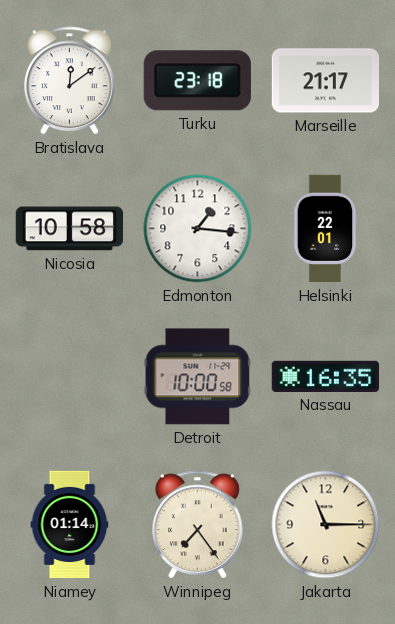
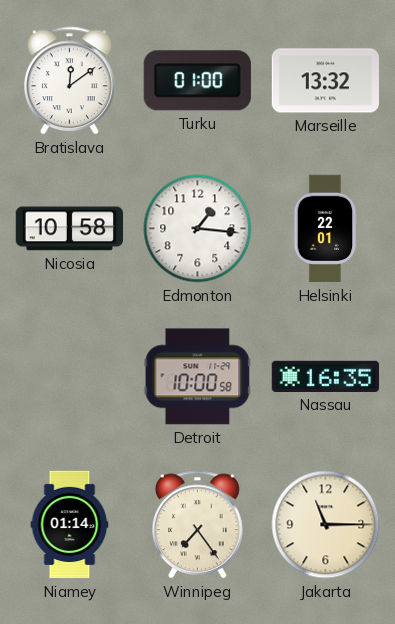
Turku: 23:18 -> 01:00 (197, 81)
Marseille: 21:17 -> 13:32 (325, 81)
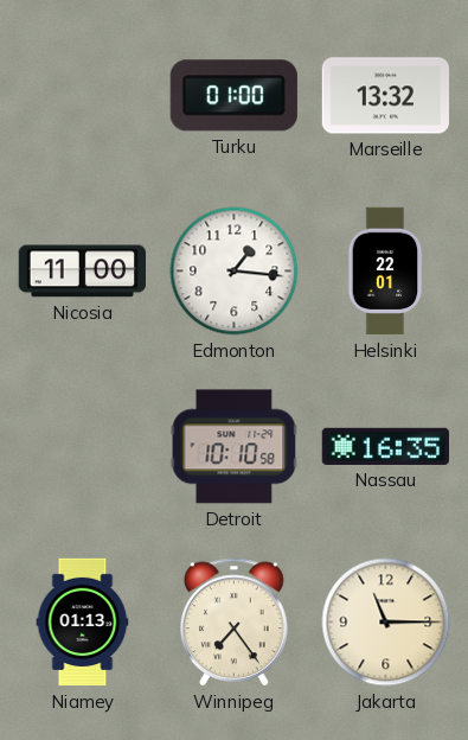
Bratislava: 12:09 -> none (70, 81)
Nicosia: 10:58 -> 11:00 (82, 272)
Detroit: 10:00 -> 10:10 (235, 447)
Niamey: 01:14 -> 01:13 (83, 623)
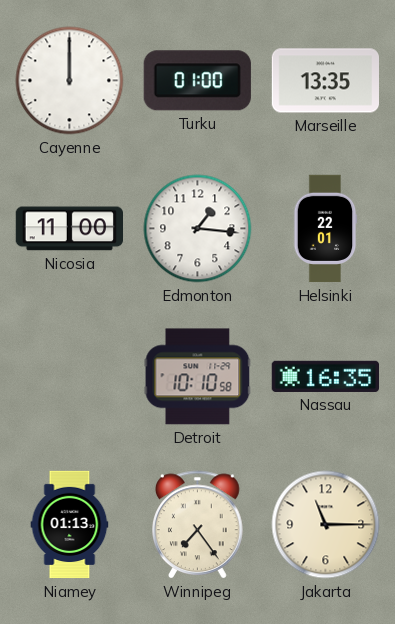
Cayenne: none -> 12:00 (70, 81)
Marseille: 13:32 -> 13:35 (325, 81)
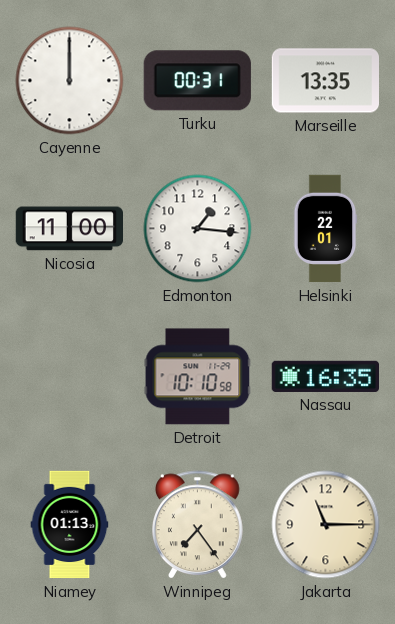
Turku: 01:00 -> 00:31 (197, 81)
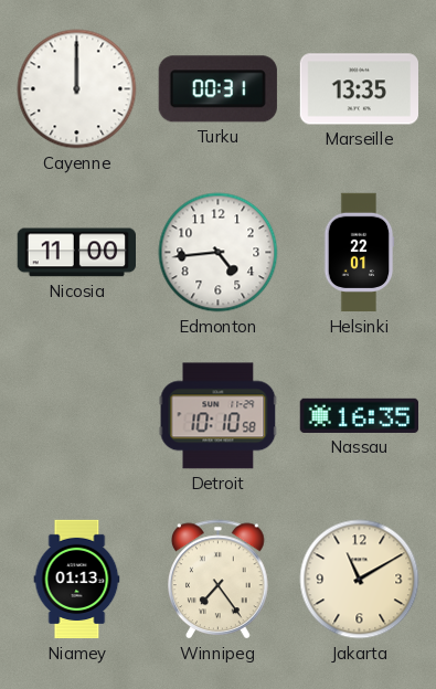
Edmonton: 1:16 -> 4:44 (219, 253)
Jakarta: 11:15 -> 11:10 (360, 580)
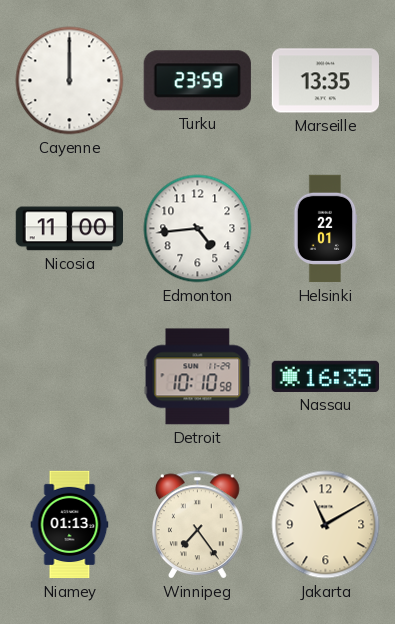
Turku: 00:31 -> 23:59 (197, 81)
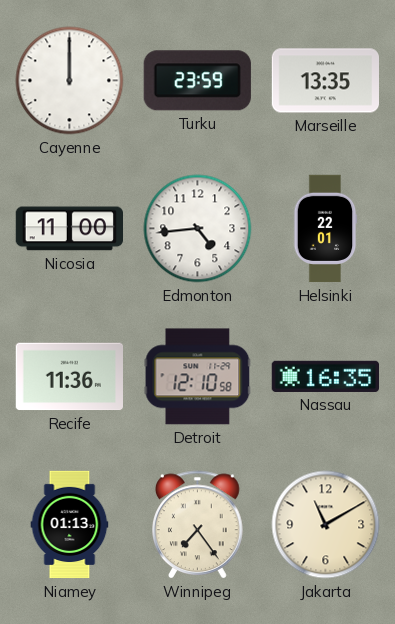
Recife: none -> 11:36 (69, 377)
Detroit: 10:10 -> 12:10 (198, 377)
